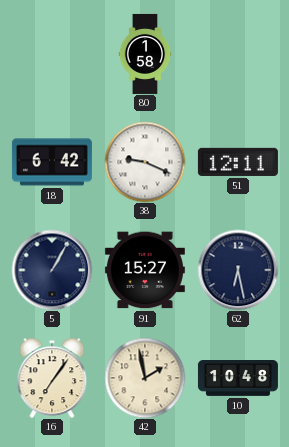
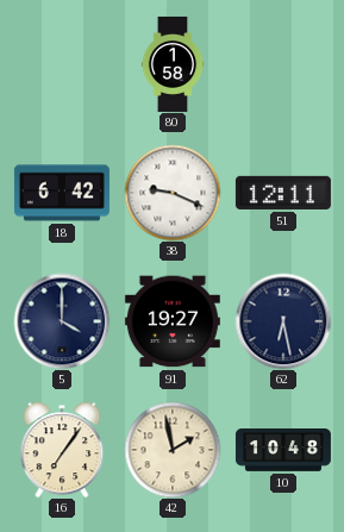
5: 1:05 -> 4:00 (62, 321)
91: 15:27 -> 19:27 (173, 321)
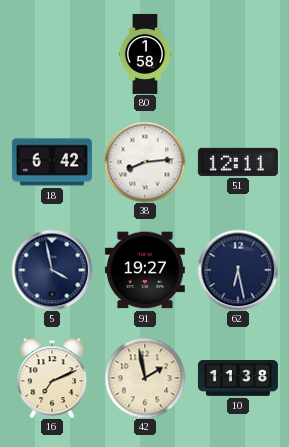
38: 9:19 -> 8:14 (145, 162)
5: 4:00 -> 3:58 (52, 270)
16: 7:06 -> 7:11 (52, 378)
10: 10:48 -> 11:38 (238, 379)
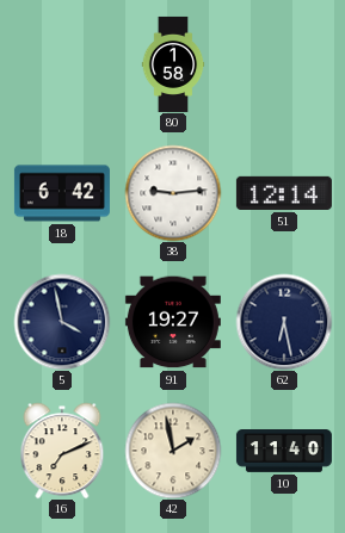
38: 8:14 -> 9:14 (173, 193)
51: 12:11 -> 12:14 (284, 193)
10: 11:38 -> 11:40 (284, 452)
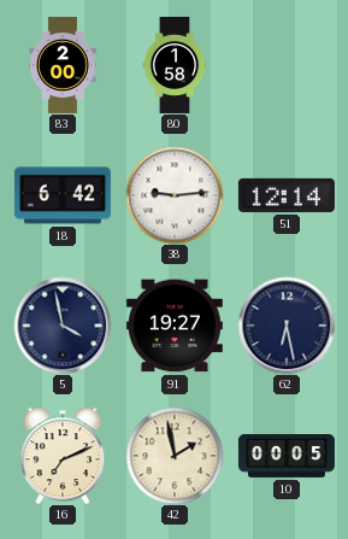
83: none -> 2:00 (63, 65)
10: 11:40 -> 00:05 (287, 457)
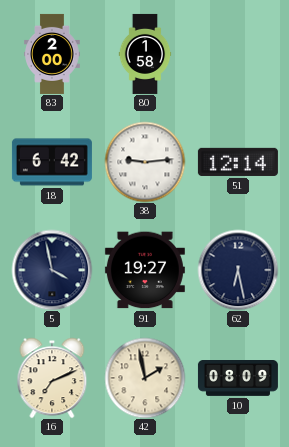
10: 00:05 -> 08:09 (238, 379)
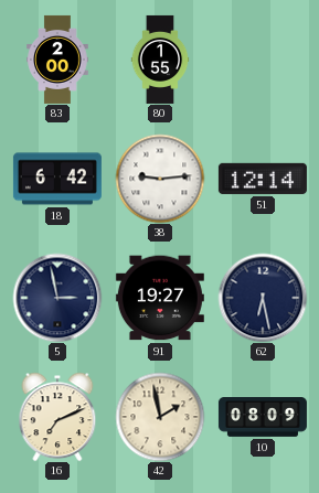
80: 1:58 -> 1:55 (160, 60)
5: 3:58 -> 2:58 (57, 298)
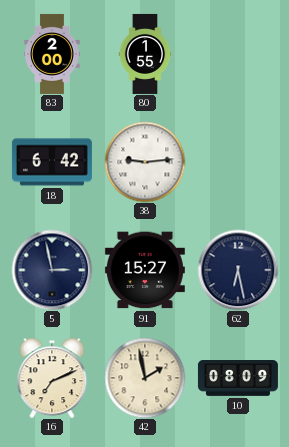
51: 12:14 -> none (263, 179)
91: 19:27 -> 15:27 (145, 270)
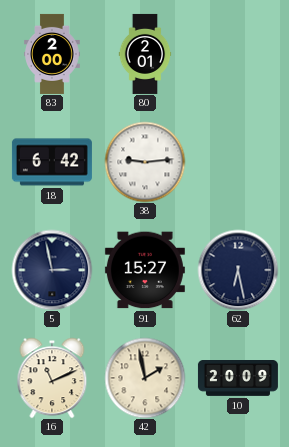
80: 1:55 -> 2:01 (145, 54)
16: 7:11 -> 11:11 (52, 378)
10: 08:09 -> 20:09 (238, 379)
